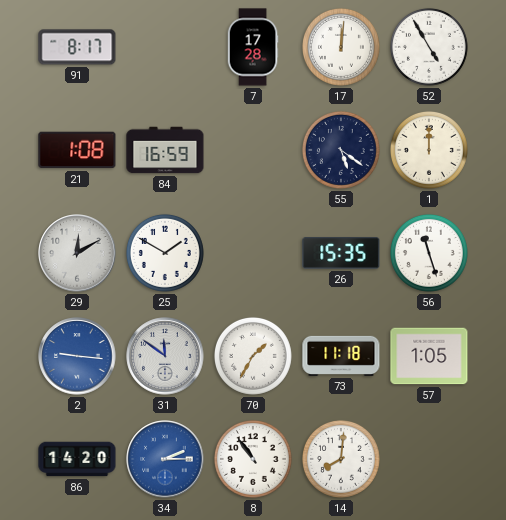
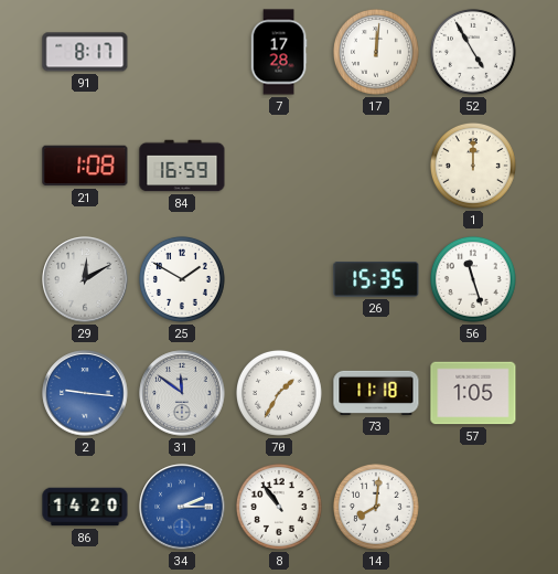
55: 5:21 -> none (341, 150)
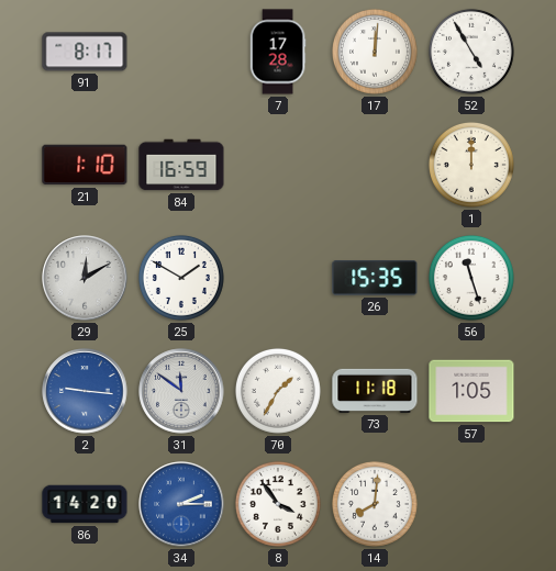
21: 1:08 -> 1:10 (85, 165)
8: 10:54 -> 3:54 (278, 504)
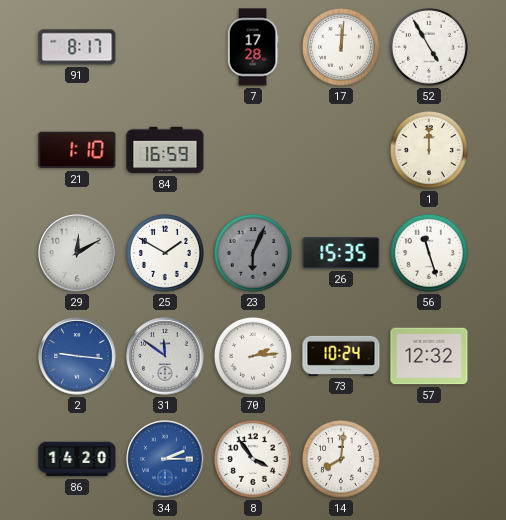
23: none -> 6:04 (253, 253)
70: 1:35 -> 2:14 (253, 356)
73: 11:18 -> 10:24 (341, 356)
57: 1:05 -> 12:32 (429, 356)
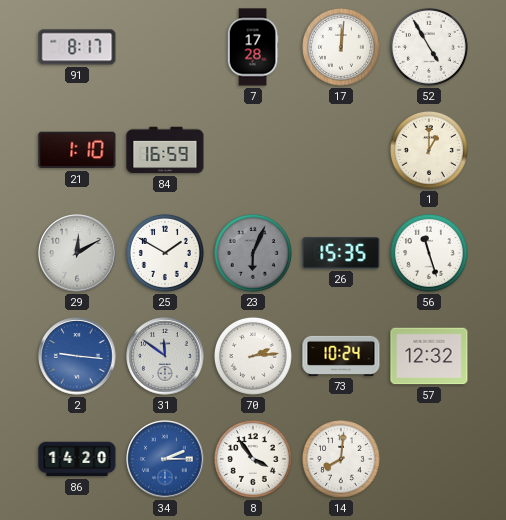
1: 12:00 -> 1:00 (429, 150)
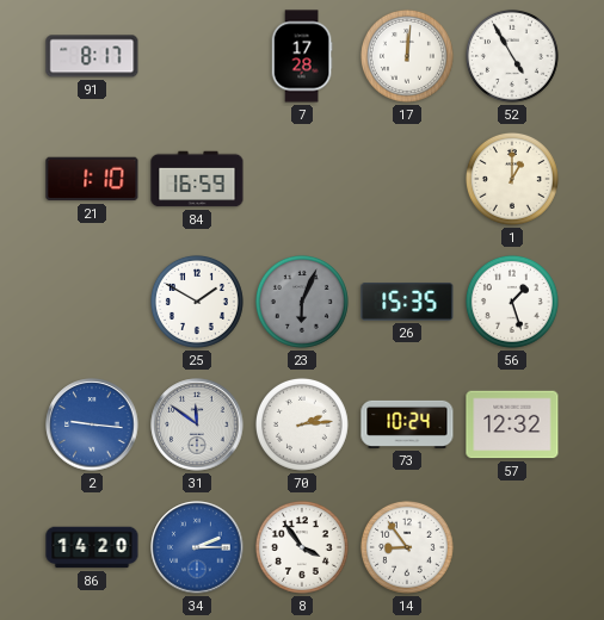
29: 12:10 -> none (77, 253)
56: 11:27 -> 1:27 (512, 302)
14: 8:01 -> 8:54 (407, 547)
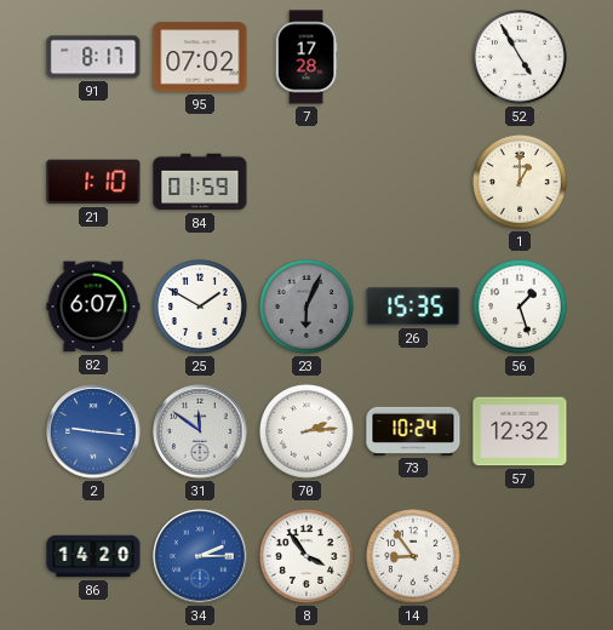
95: none -> 07:02 (200, 57)
17: 12:01 -> none (407, 56)
84: 16:59 -> 01:59 (200, 182)
82: none -> 6:07 (93, 307)
